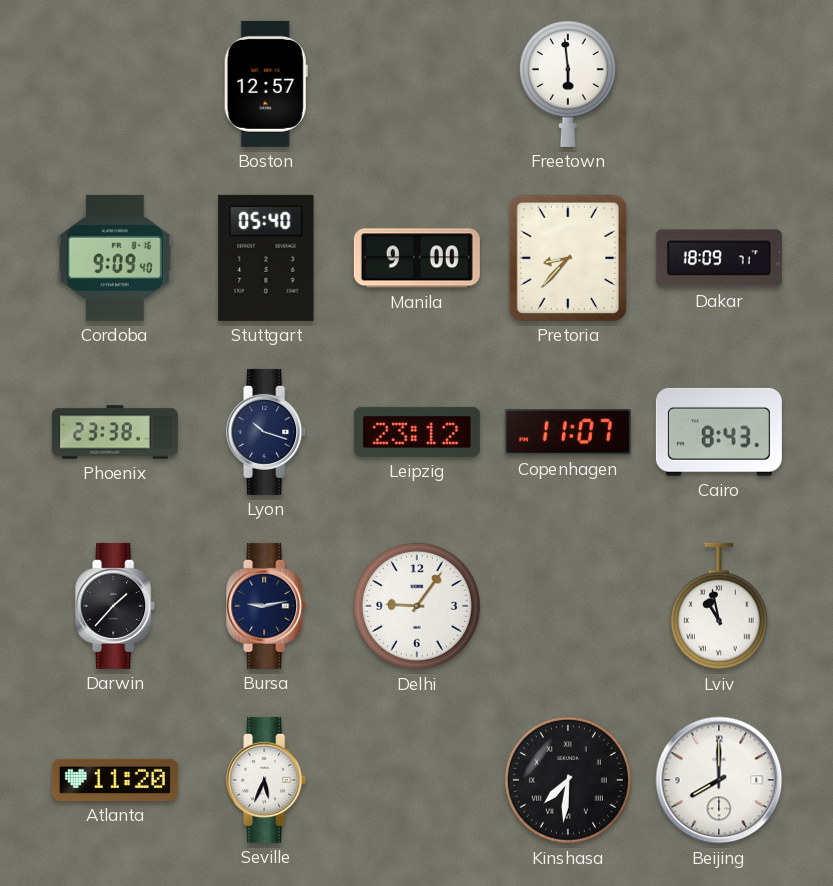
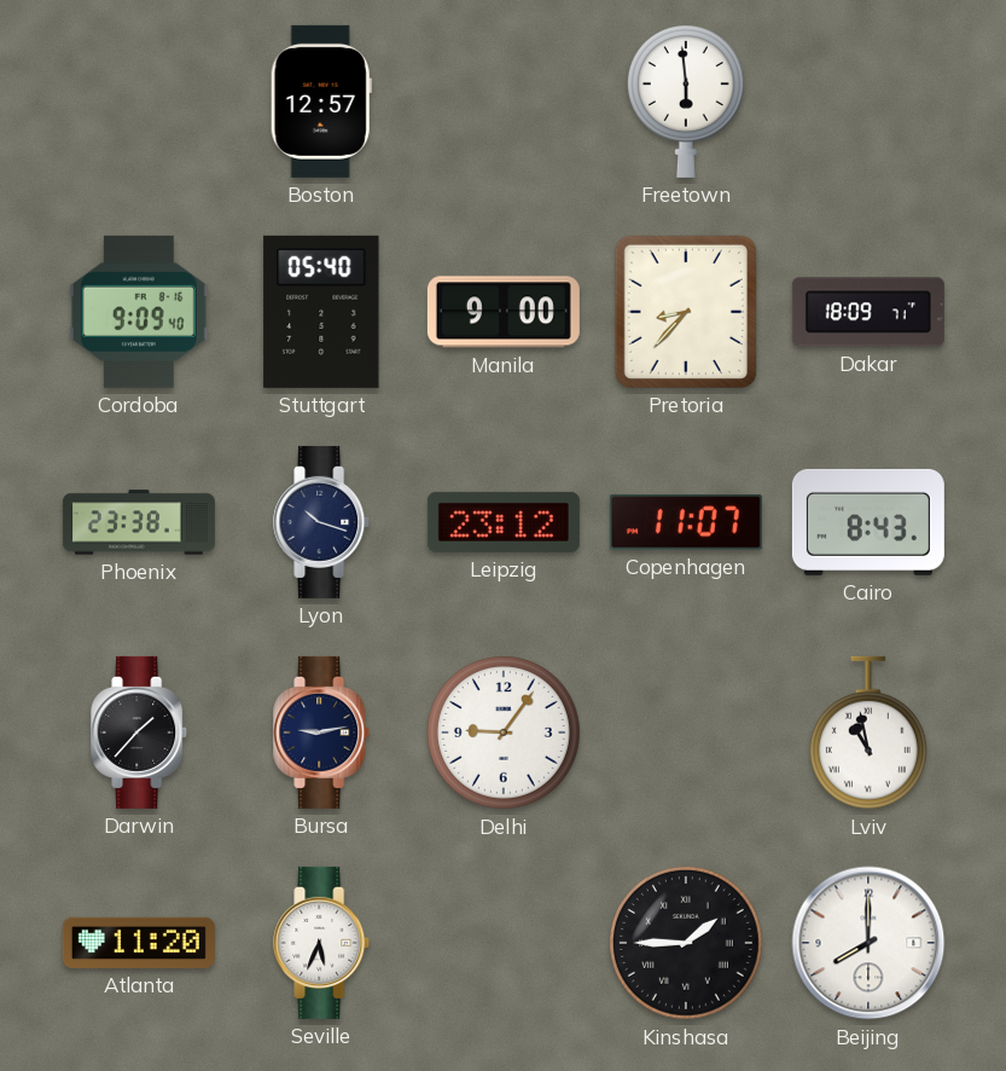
Kinshasa: 7:31 -> 1:45 (686, 943)
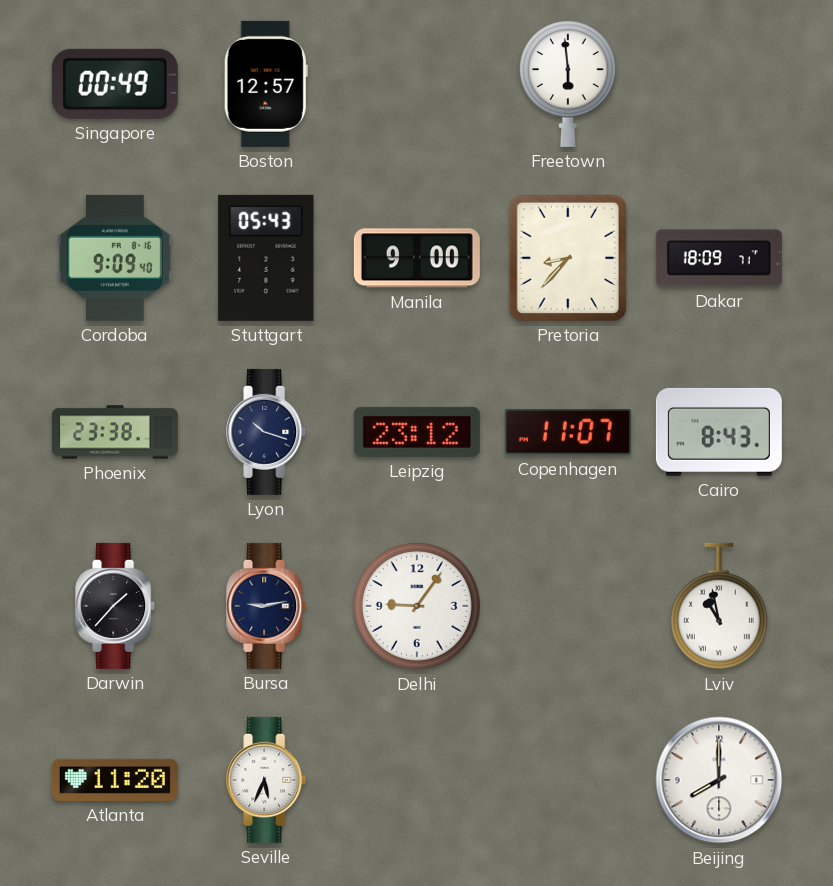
Singapore: none -> 00:49 (115, 84)
Stuttgart: 05:40 -> 05:43 (266, 258)
Kinshasa: 1:45 -> none (686, 943)
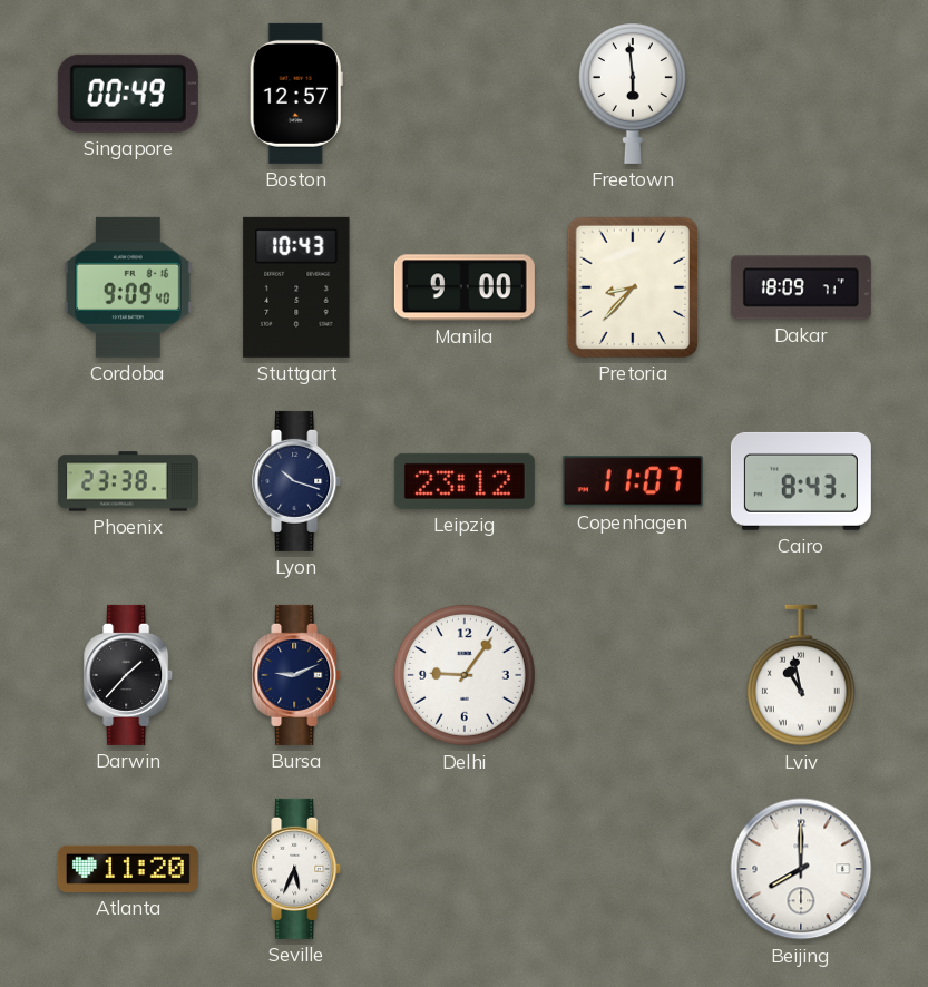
Stuttgart: 05:43 -> 10:43 (296, 287)
Bursa: 9:13 -> 9:11 (297, 675)
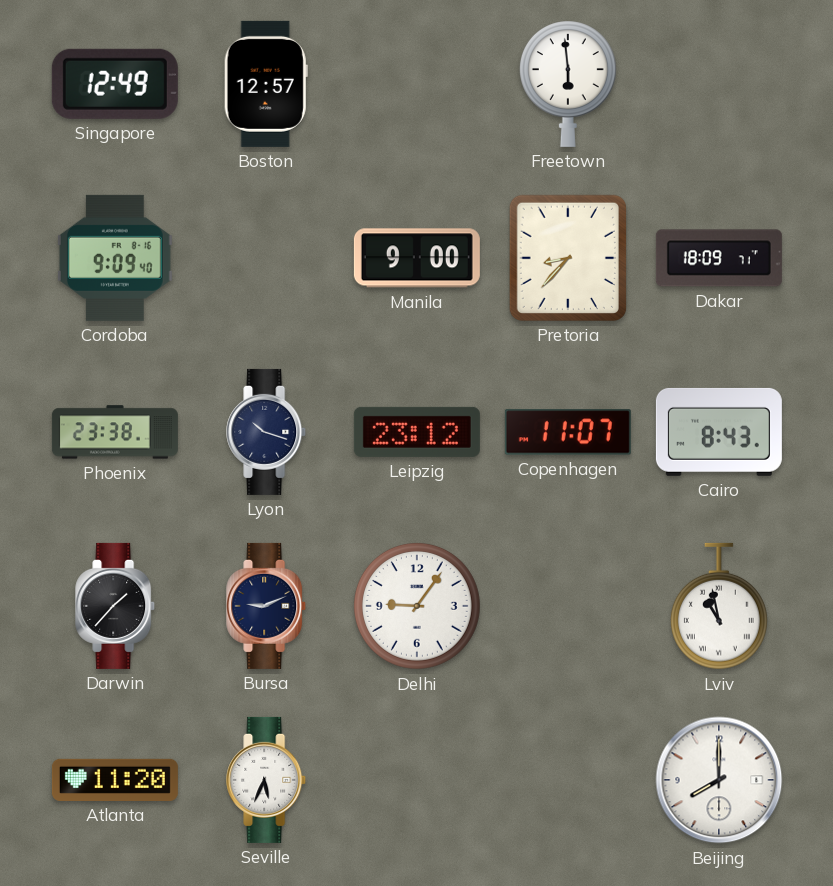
Singapore: 00:49 -> 12:49 (115, 84)
Stuttgart: 10:43 -> none (296, 287)
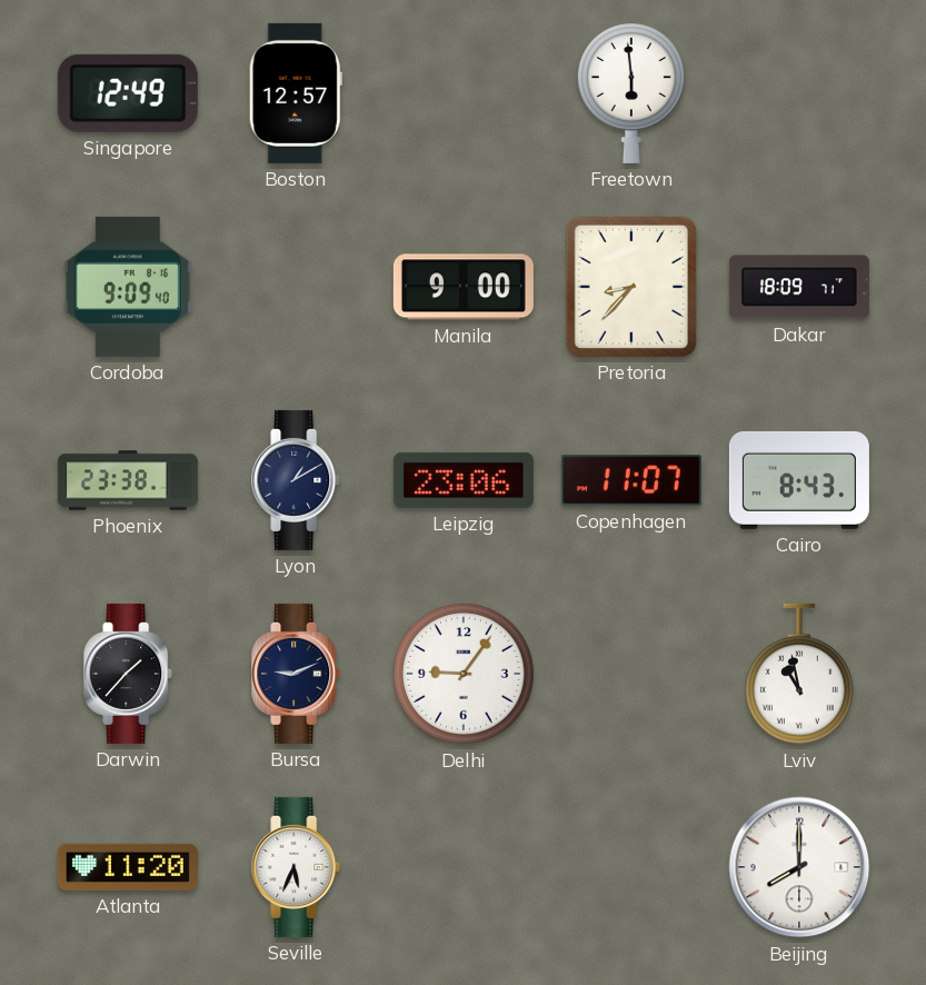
Lyon: 10:18 -> 1:10 (297, 480)
Leipzig: 23:12 -> 23:06 (464, 480)
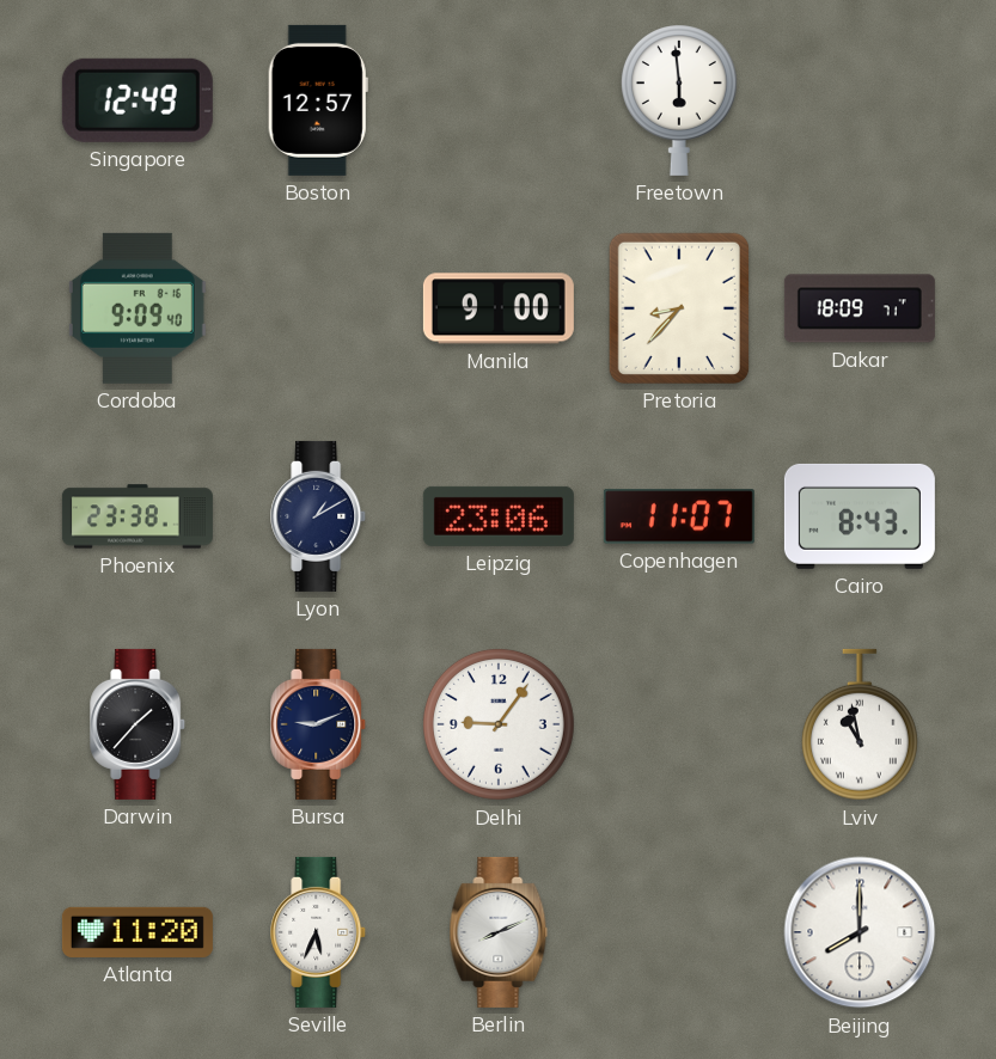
Berlin: none -> 8:11 (499, 932)
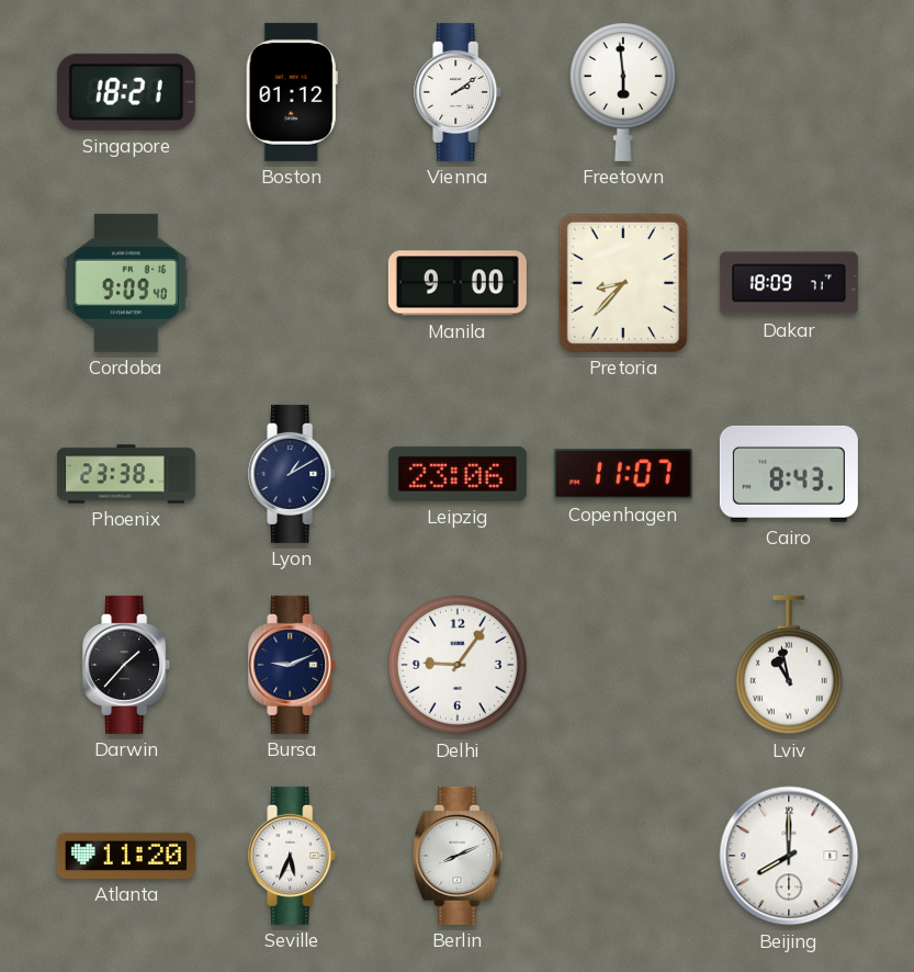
Singapore: 12:49 -> 18:21 (126, 92)
Boston: 12:57 -> 01:12 (292, 92)
Vienna: none -> 2:09 (459, 92)
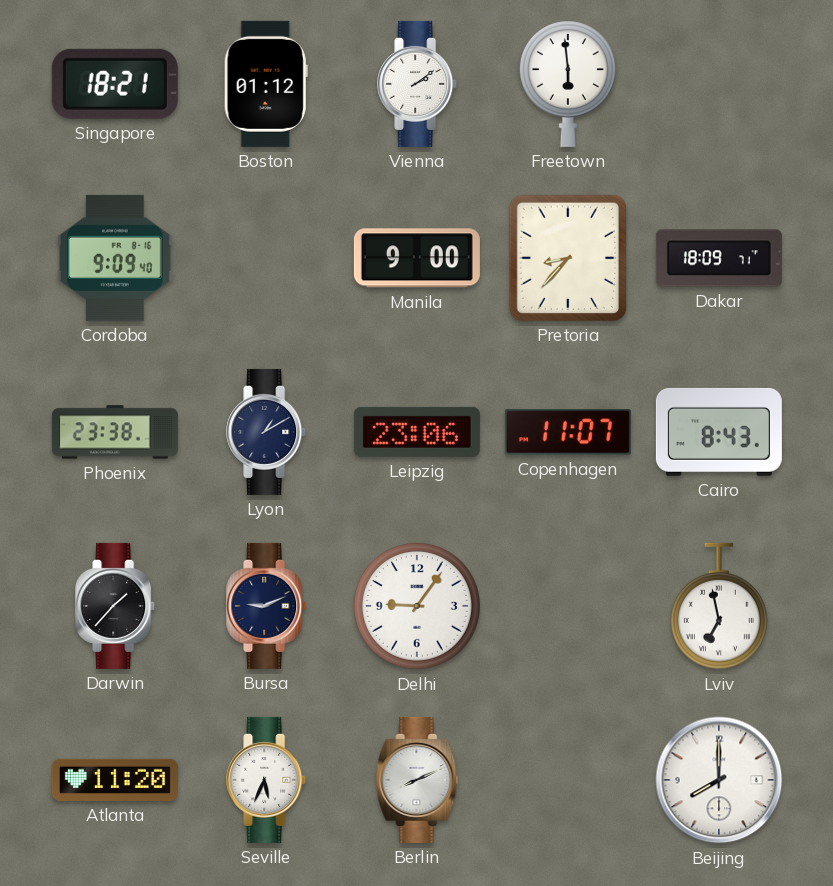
Lviv: 10:58 -> 6:58 (719, 606)
